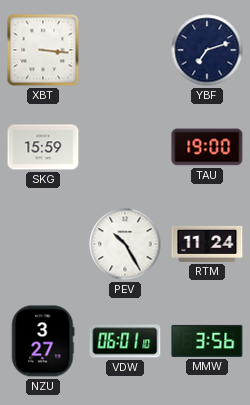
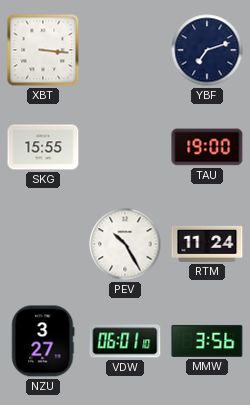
SKG: 15:59 -> 15:55 (43, 147)
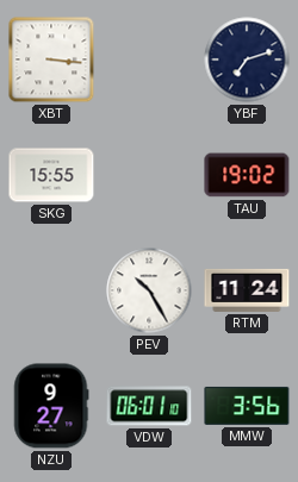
TAU: 19:00 -> 19:02 (247, 175)
NZU: 3:27 -> 9:27 (51, 406)
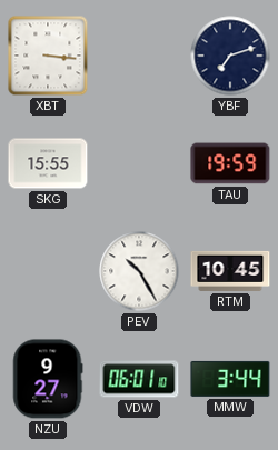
TAU: 19:02 -> 19:59 (230, 163)
RTM: 11:24 -> 10:45 (230, 271)
MMW: 3:56 -> 3:44 (230, 379)
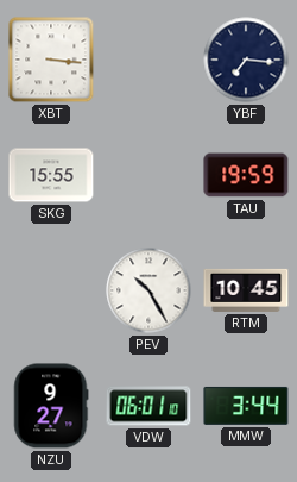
YBF: 7:12 -> 7:16 (246, 60)
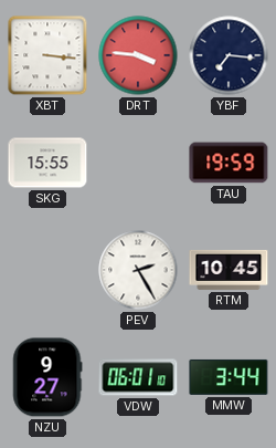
DRT: none -> 3:46 (138, 55)
PEV: 10:25 -> 2:25 (138, 270)
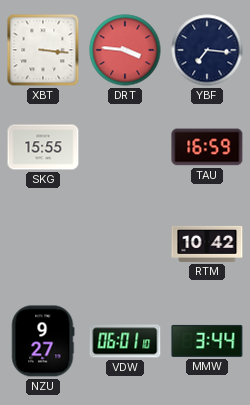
TAU: 19:59 -> 16:59 (207, 147)
PEV: 2:25 -> none (138, 270)
RTM: 10:45 -> 10:42 (207, 244)
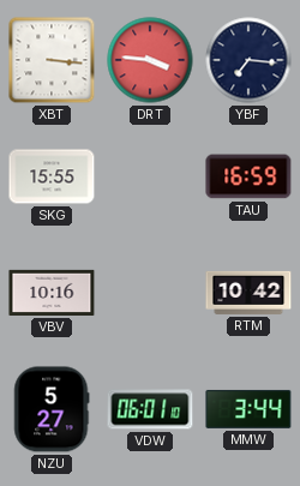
VBV: none -> 10:16 (52, 293)
NZU: 9:27 -> 5:27 (52, 409)
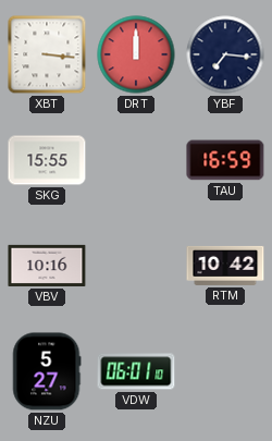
DRT: 3:46 -> 12:00 (136, 54)
MMW: 3:44 -> none (248, 409)
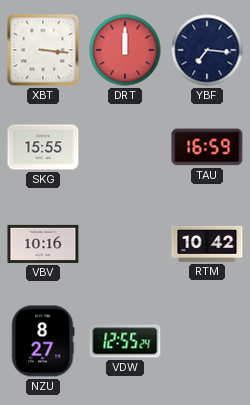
NZU: 5:27 -> 8:27 (43, 341)
VDW: 06:01 -> 12:55 (125, 341)
